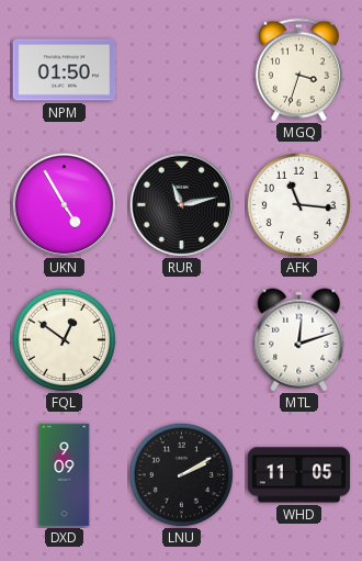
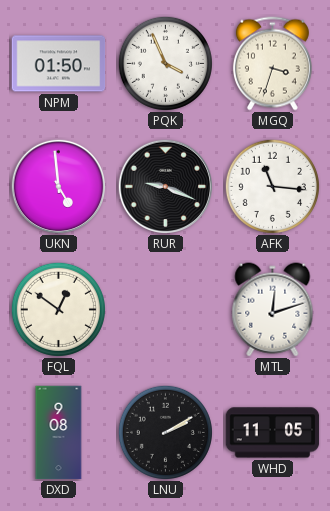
PQK: none -> 3:56 (165, 63)
UKN: 4:55 -> 4:59 (58, 186)
RUR: 11:13 -> 9:19 (165, 186)
DXD: 9:09 -> 9:08 (59, 433)
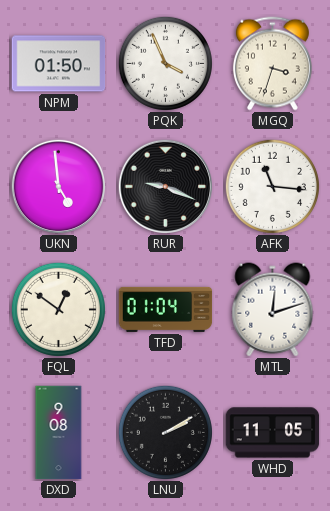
TFD: none -> 01:04 (166, 309)
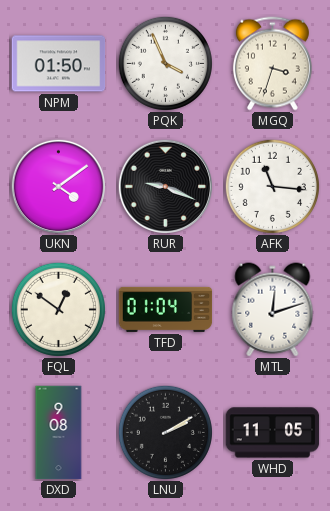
UKN: 4:59 -> 4:09 (58, 186)
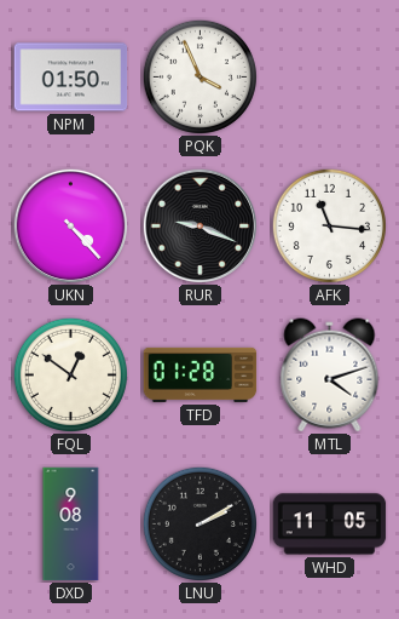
MGQ: 3:33 -> none (272, 64)
UKN: 4:09 -> 4:23 (70, 225)
TFD: 01:04 -> 01:28 (201, 374)
MTL: 12:12 -> 4:12 (330, 376)
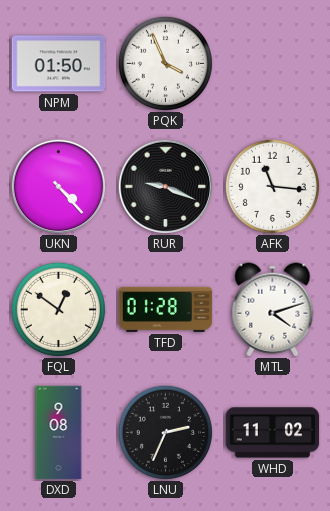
LNU: 2:10 -> 2:34 (165, 432)
WHD: 11:05 -> 11:02 (273, 433)
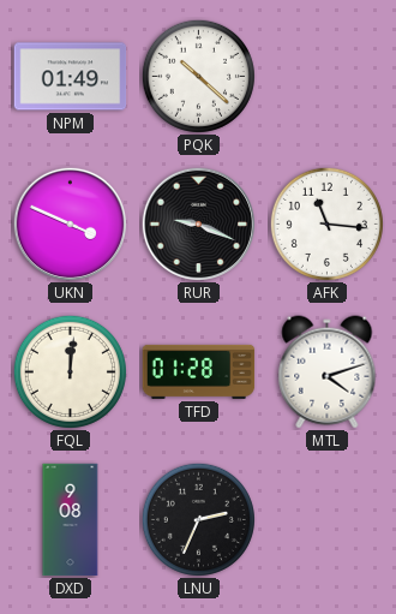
NPM: 01:50 -> 01:49 (71, 77)
PQK: 3:56 -> 10:22 (198, 76)
UKN: 4:23 -> 3:49 (70, 223)
FQL: 12:51 -> 12:01 (70, 371)
WHD: 11:02 -> none (273, 433)
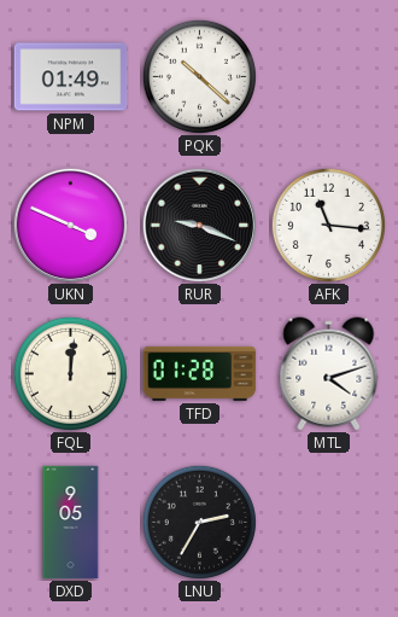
DXD: 9:08 -> 9:05 (71, 523)
LNU: 2:34 -> 2:35 (199, 522)
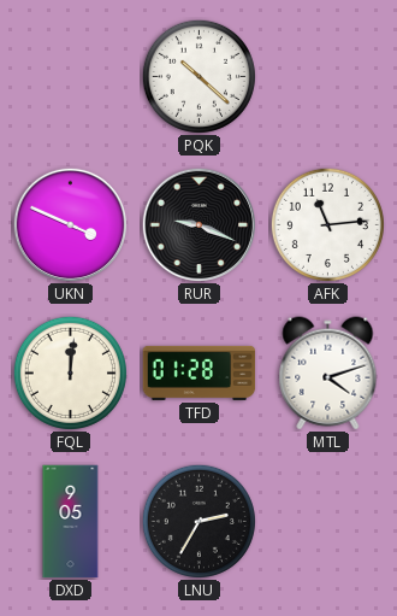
NPM: 01:49 -> none (71, 77)
AFK: 11:16 -> 11:14 (327, 224)
